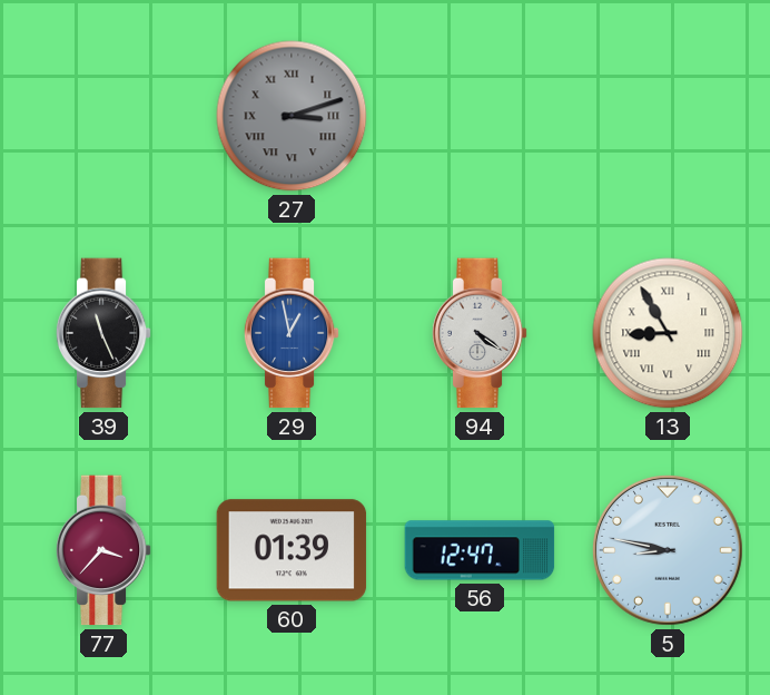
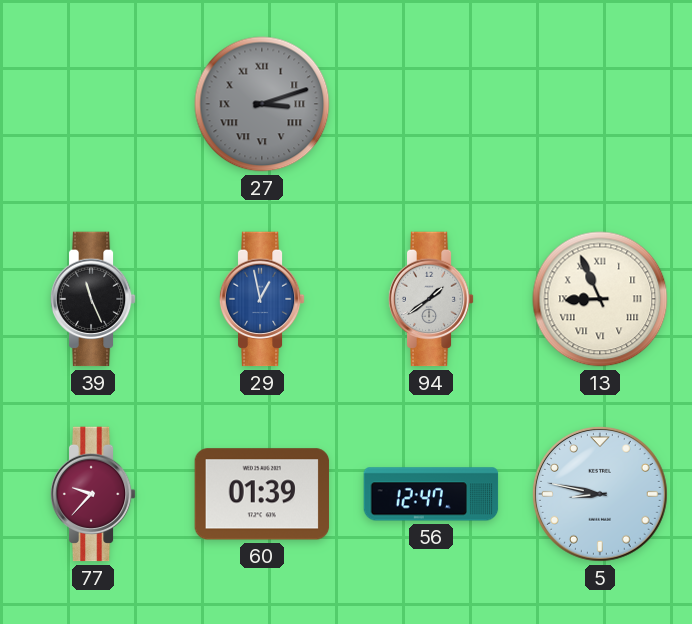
94: 4:21 -> 1:39 (431, 299)
13: 8:55 -> 8:56 (600, 299)
77: 3:37 -> 9:37 (93, 494)
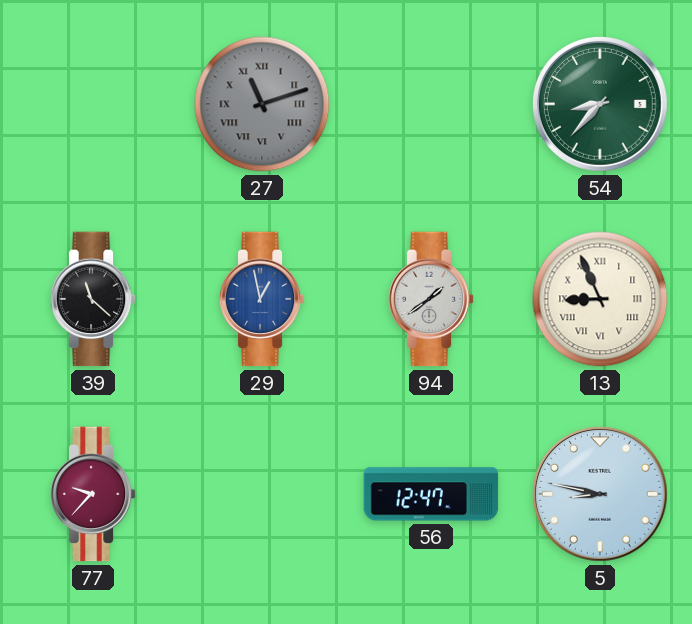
27: 3:12 -> 11:12 (262, 104)
54: none -> 8:37 (600, 104)
39: 11:26 -> 11:22 (93, 299)
60: 01:39 -> none (262, 494)
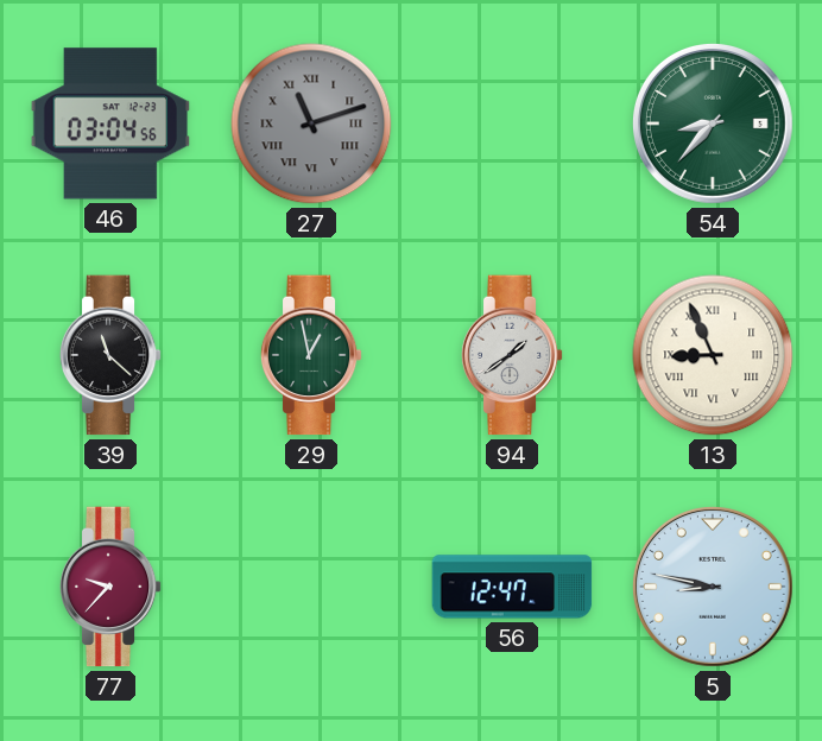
46: none -> 03:04 (110, 123)
29 dial: blue -> green (311, 355)
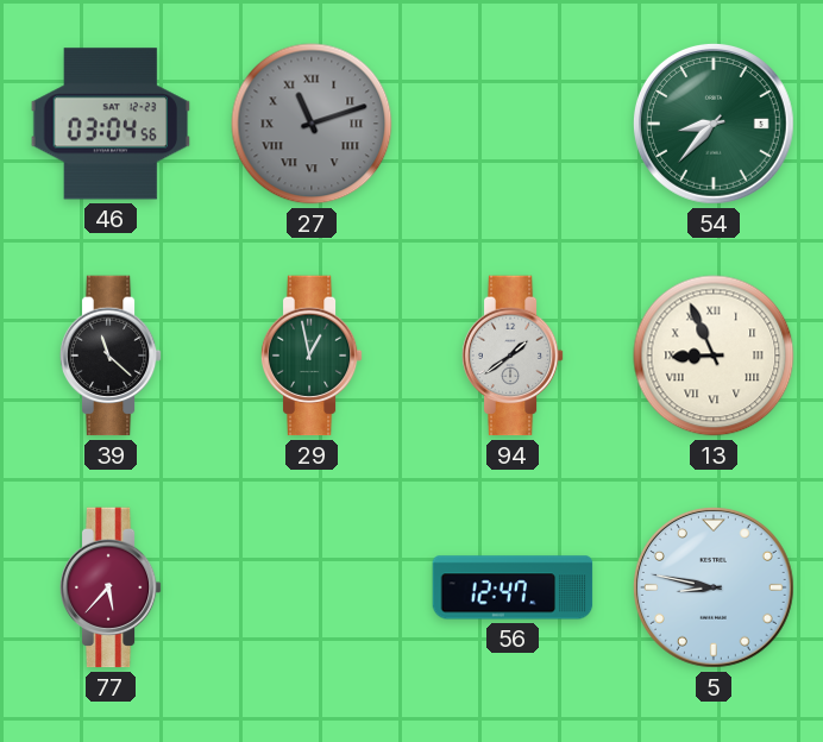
77: 9:37 -> 5:37 (111, 587)
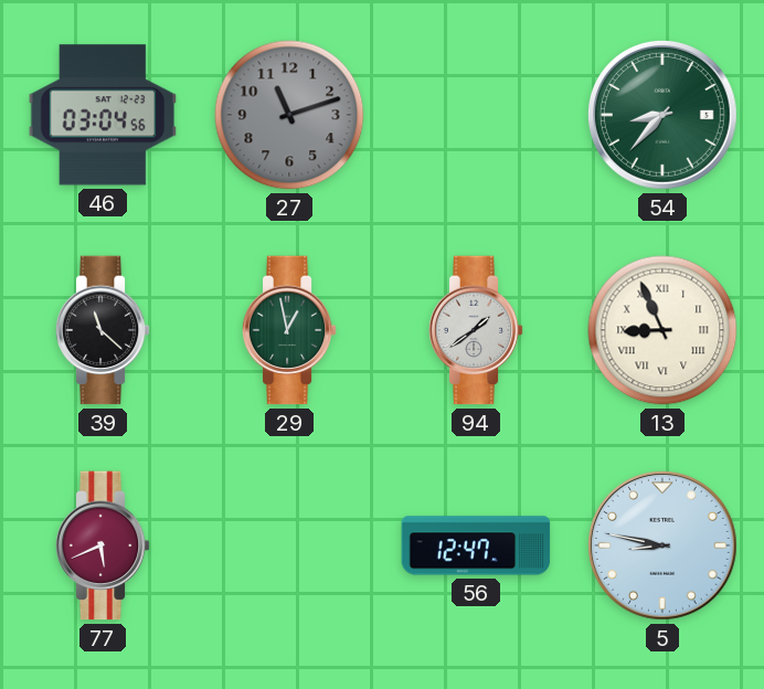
27 numerals: Roman -> Arabic (289, 115)
77: 5:37 -> 5:41 (103, 545)
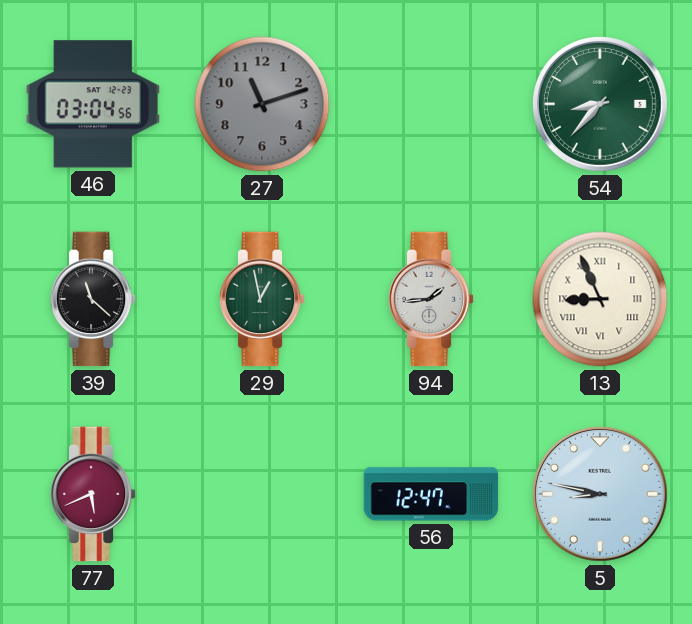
94: 1:39 -> 1:44 (431, 299)
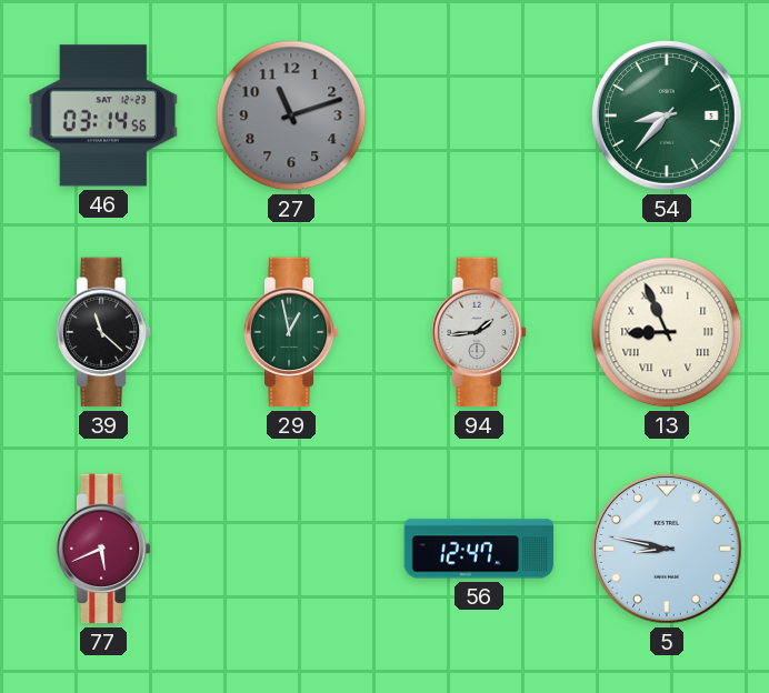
46: 03:04 -> 03:14 (103, 115)
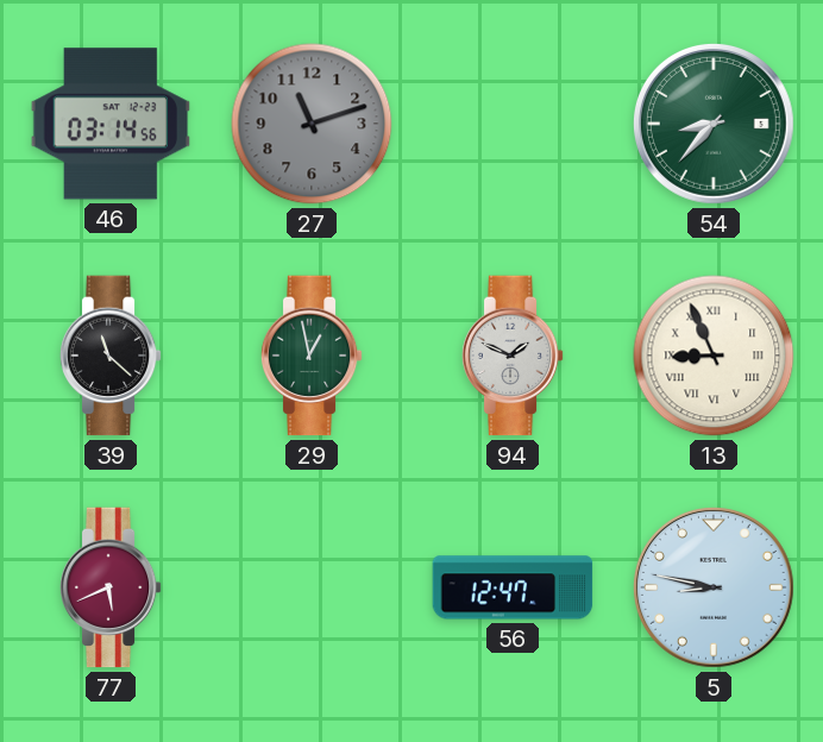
94: 1:44 -> 1:49 (513, 356)
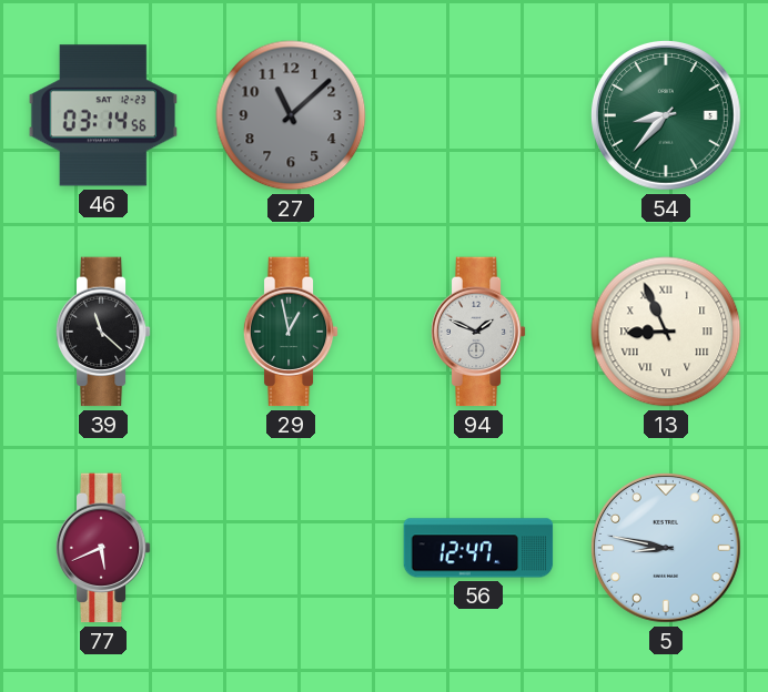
27: 11:12 -> 11:08 (291, 115)
